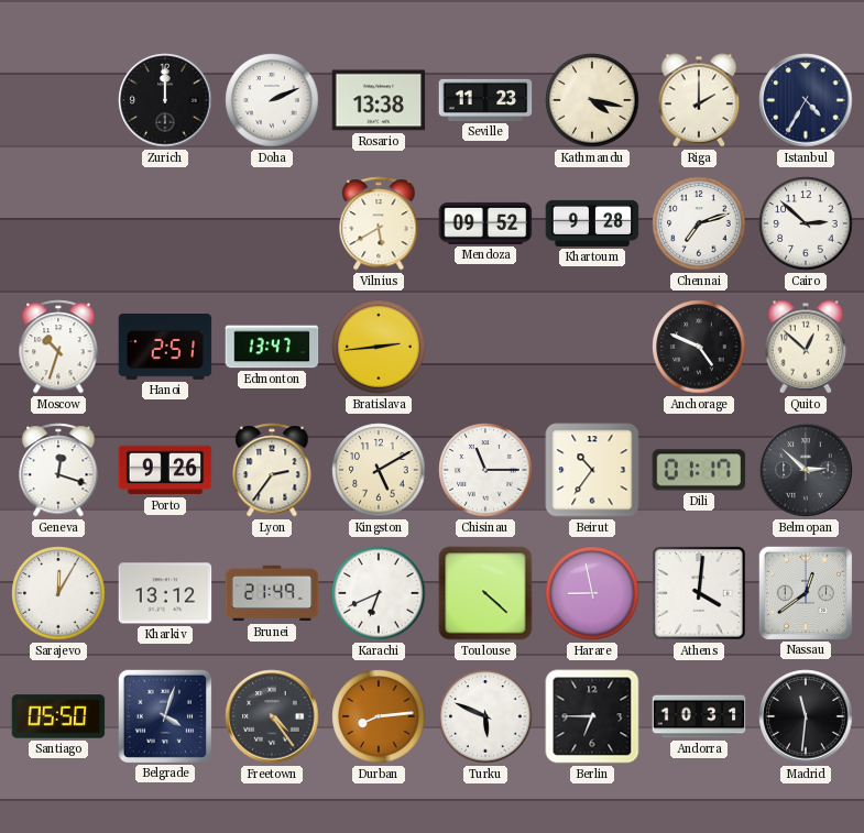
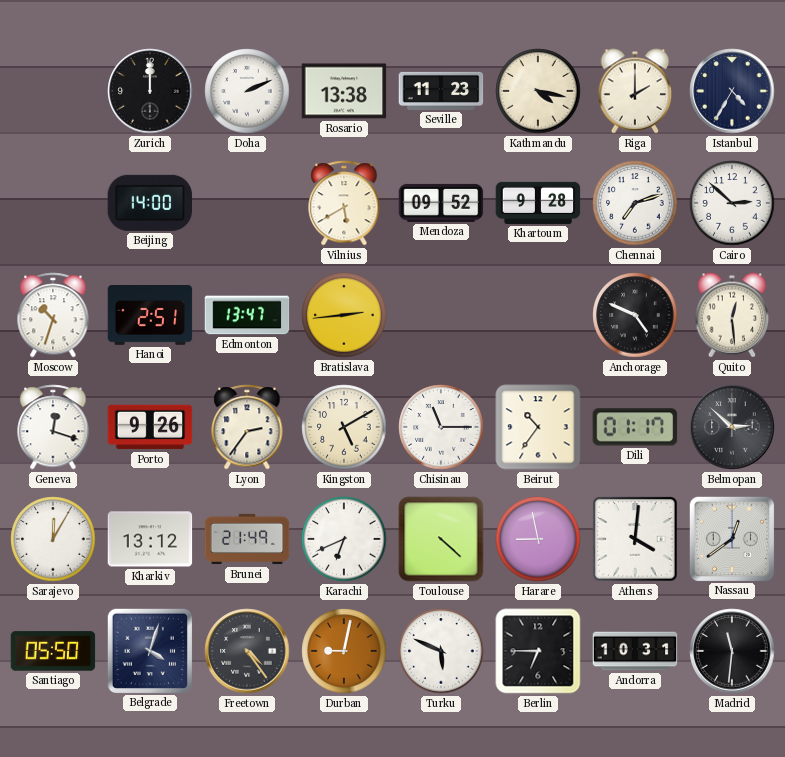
Beijing: none -> 14:00 (150, 203)
Quito: 12:52 -> 12:29 (732, 315)
Durban: 8:14 -> 9:02 (344, 651)
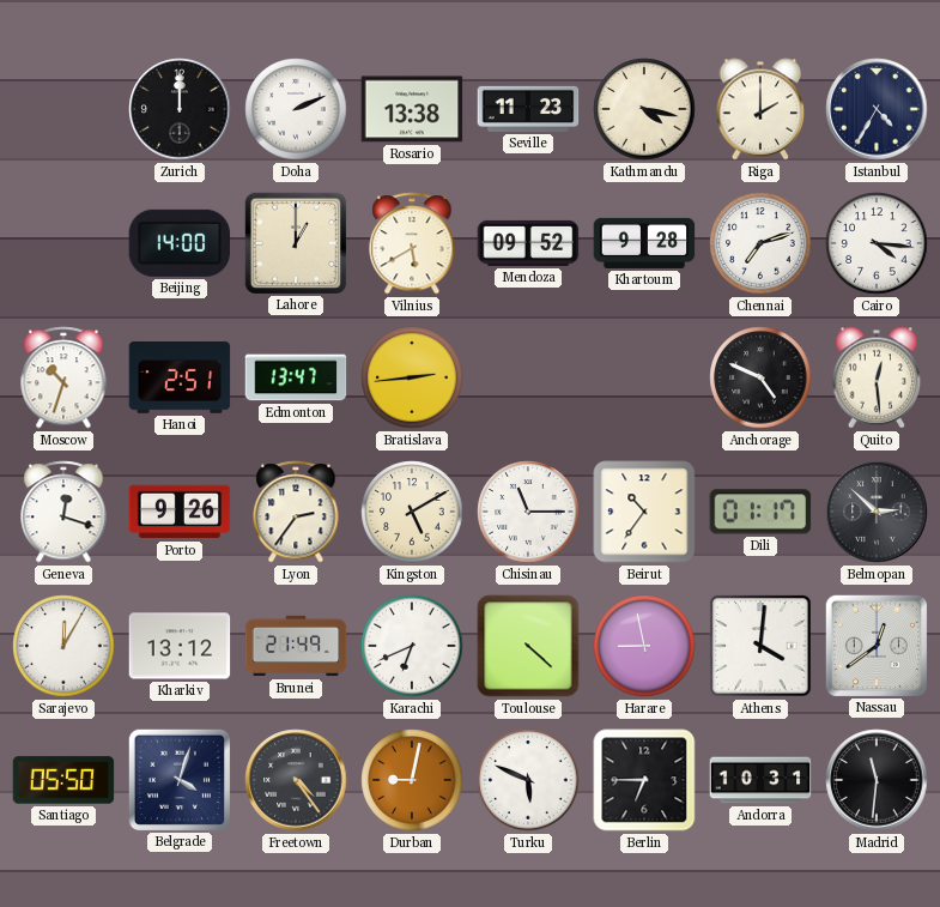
Lahore: none -> 1:00 (295, 242)
Cairo: 2:52 -> 4:16 (877, 243)
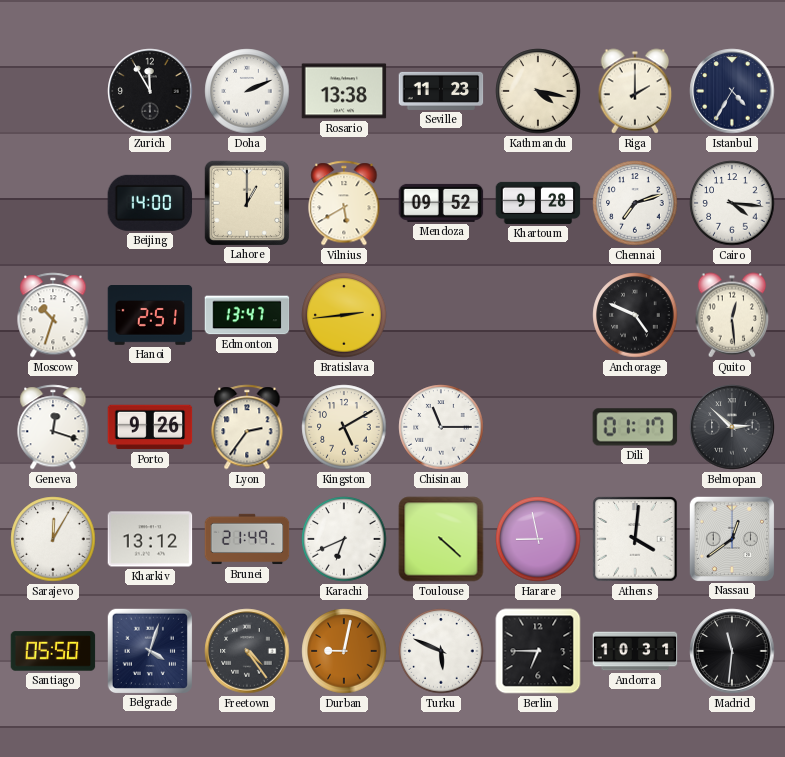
Zurich: 12:00 -> 11:55 (150, 91)
Beirut: 10:36 -> none (644, 512)
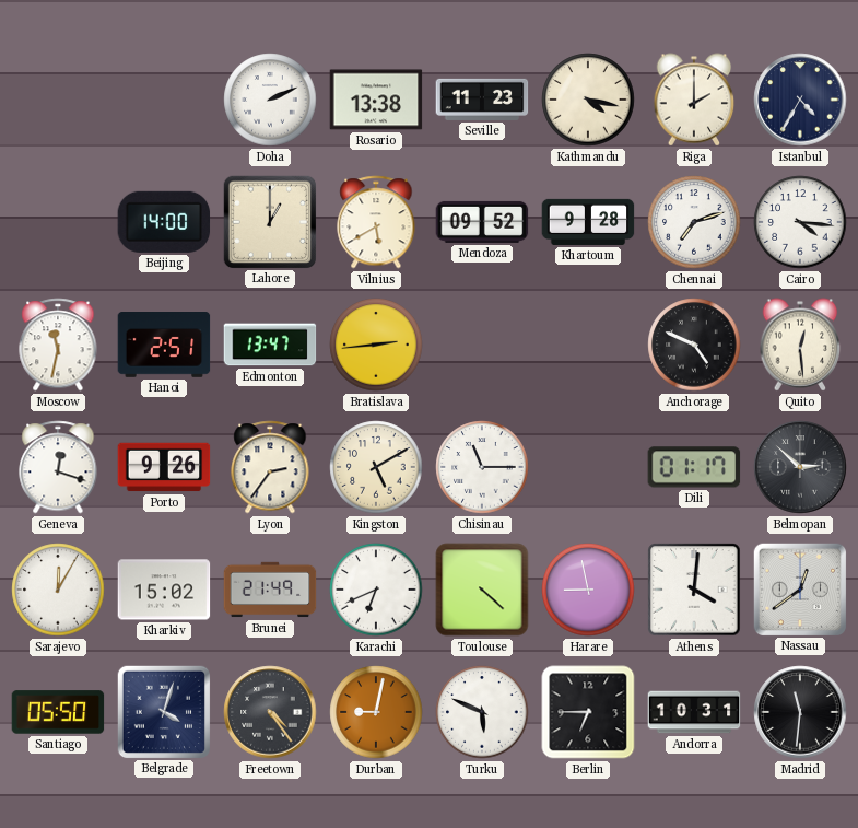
Zurich: 11:55 -> none (150, 91)
Moscow: 10:33 -> 11:32 (58, 345)
Kharkiv: 13:12 -> 15:02 (164, 590)
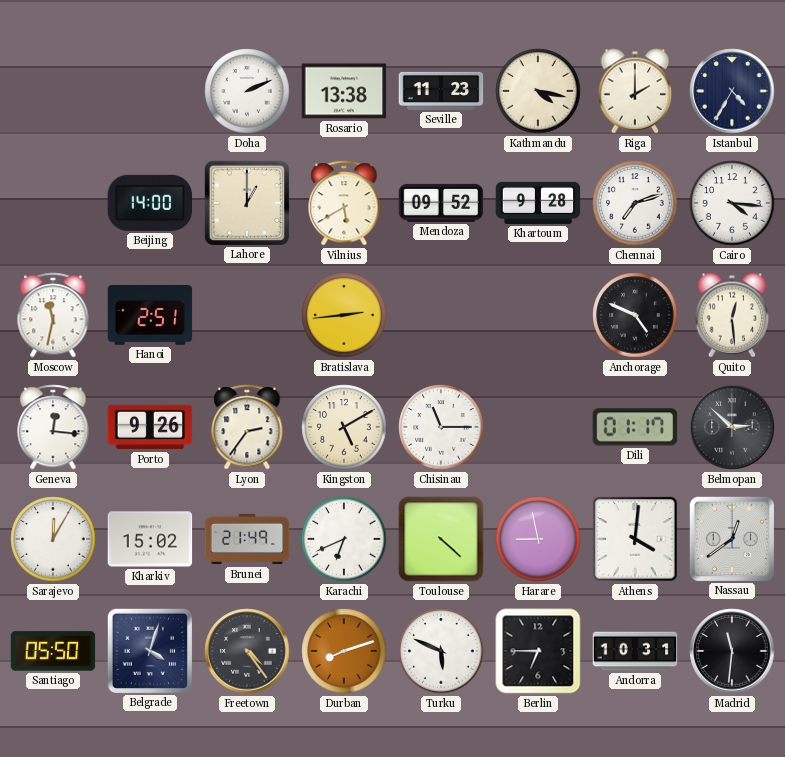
Edmonton: 13:47 -> none (270, 345)
Geneva: 12:18 -> 12:16 (53, 427)
Durban: 9:02 -> 8:12 (344, 651)
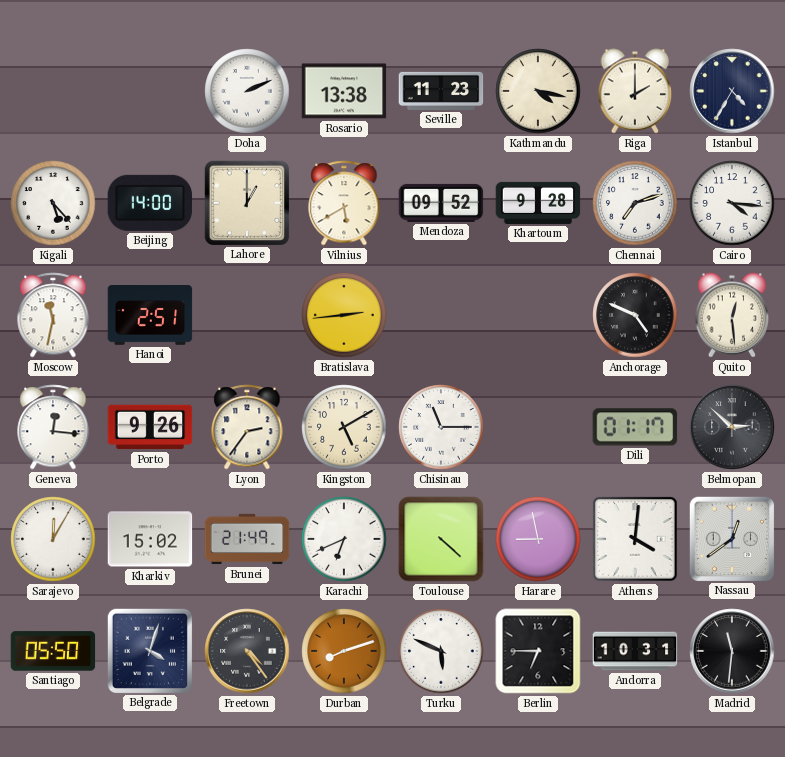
Kigali: none -> 5:23 (53, 203)
